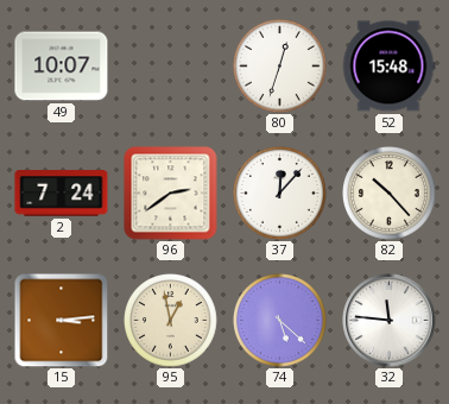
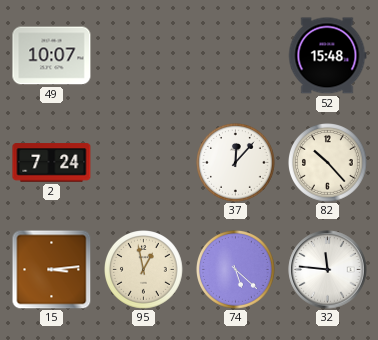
80: 12:33 -> none (280, 67)
96: 2:39 -> none (171, 194)
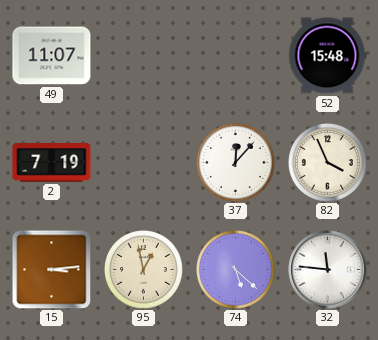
49: 10:07 -> 11:07 (52, 56)
2: 7:24 -> 7:19 (52, 163)
82: 10:23 -> 3:56 (328, 163)
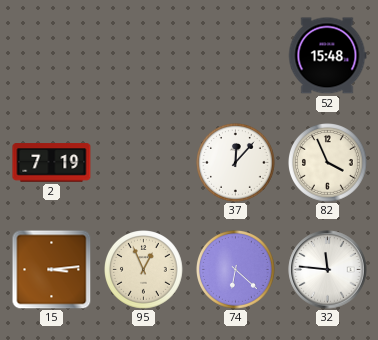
49: 11:07 -> none (52, 56)
95: 12:58 -> 12:56 (144, 270)
74: 5:22 -> 6:22 (236, 270)
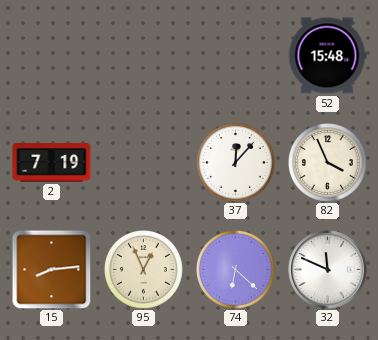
15: 3:14 -> 8:14 (51, 269)
32: 11:46 -> 11:49 (328, 270)
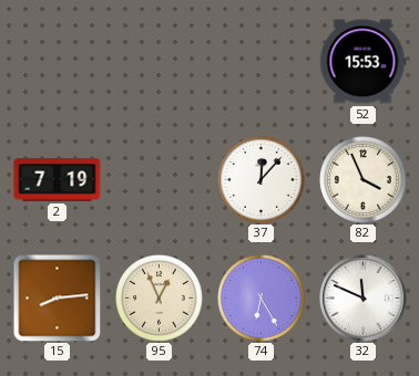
52: 15:48 -> 15:53 (362, 62)
74: 6:22 -> 6:25 (262, 299)
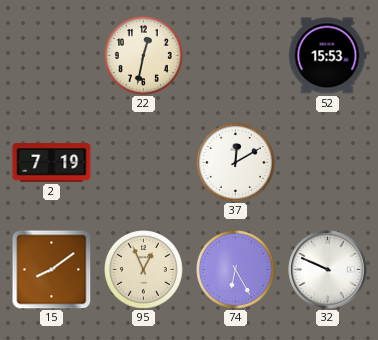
22: none -> 12:32 (144, 56)
37: 12:07 -> 12:10 (236, 163)
82: 3:56 -> none (364, 180)
15: 8:14 -> 8:09 (51, 269)
32: 11:49 -> 9:49 (328, 270)
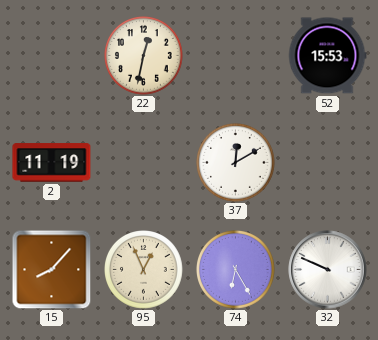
2: 7:19 -> 11:19 (52, 163)
15: 8:09 -> 8:07 (51, 269)
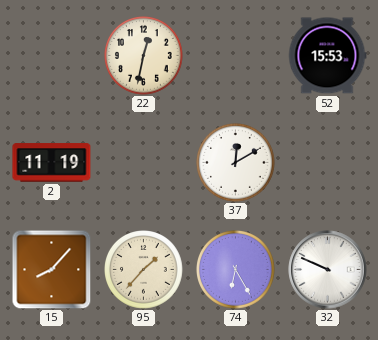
95: 12:56 -> 1:37 (144, 270)
